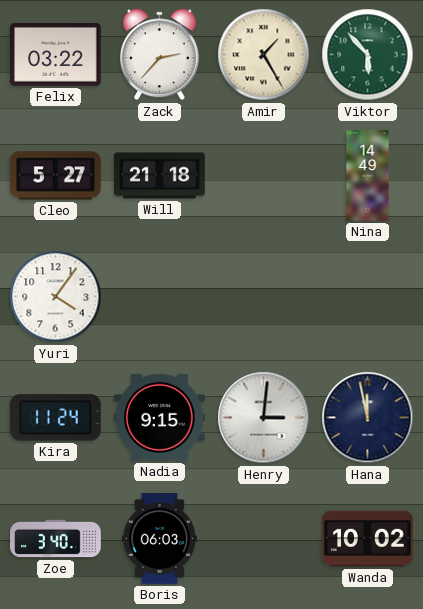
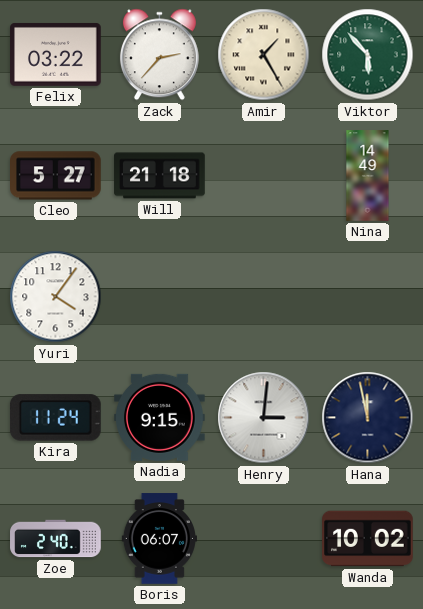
Zoe: 3:40 -> 2:40 (56, 539)
Boris: 06:03 -> 06:07 (159, 539)
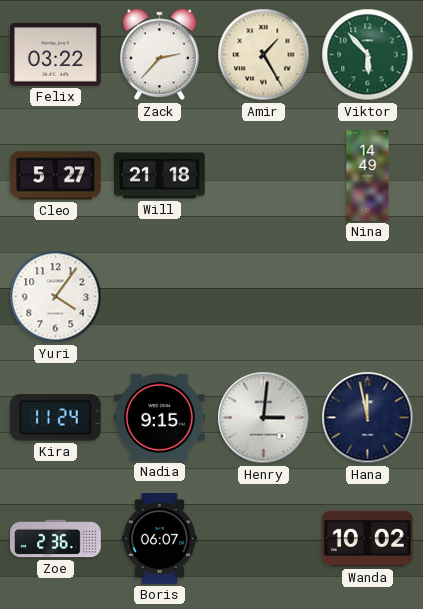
Zoe: 2:40 -> 2:36 (56, 539)
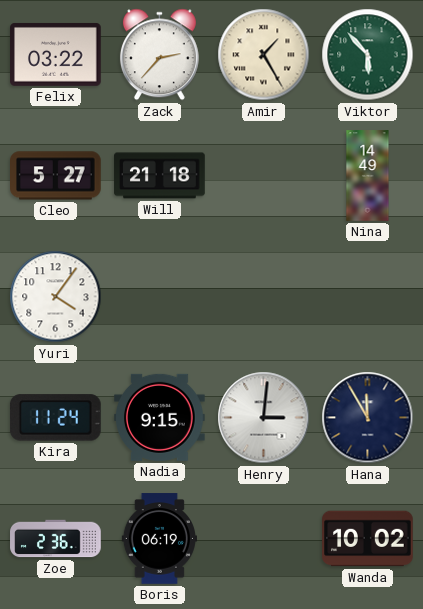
Hana: 11:58 -> 11:55 (368, 418)
Boris: 06:07 -> 06:19 (159, 539)
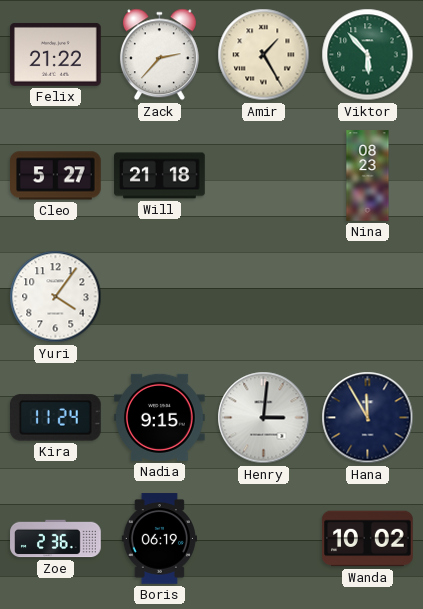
Felix: 03:22 -> 21:22 (56, 55)
Nina: 14:49 -> 08:23 (368, 176)
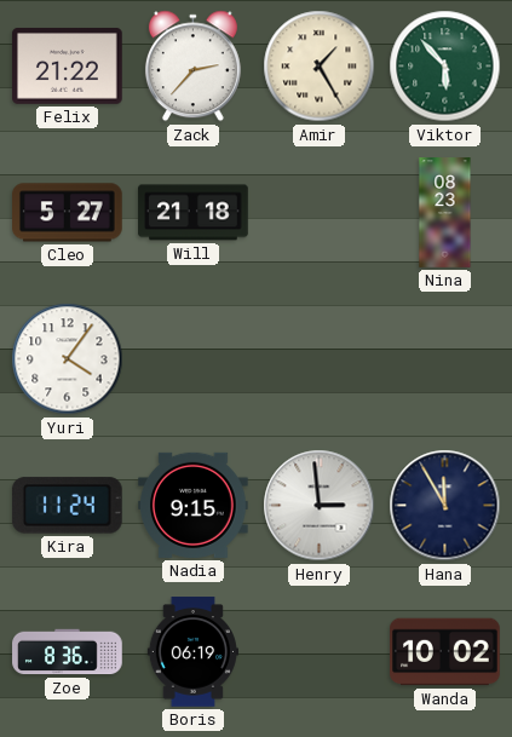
Henry: 3:01 -> 2:59 (320, 506)
Zoe: 2:36 -> 8:36 (68, 652)
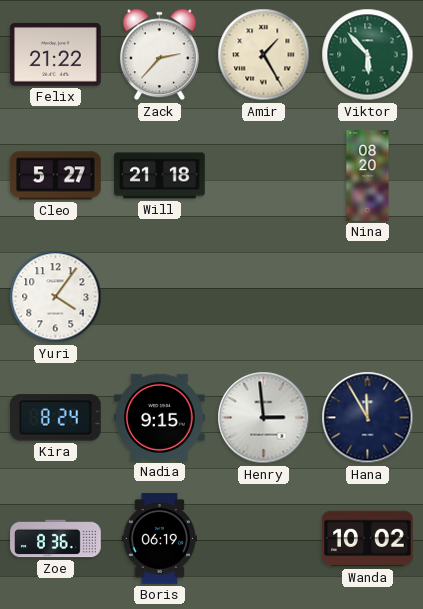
Nina: 08:23 -> 08:20 (368, 176)
Kira: 11:24 -> 8:24 (56, 418)
